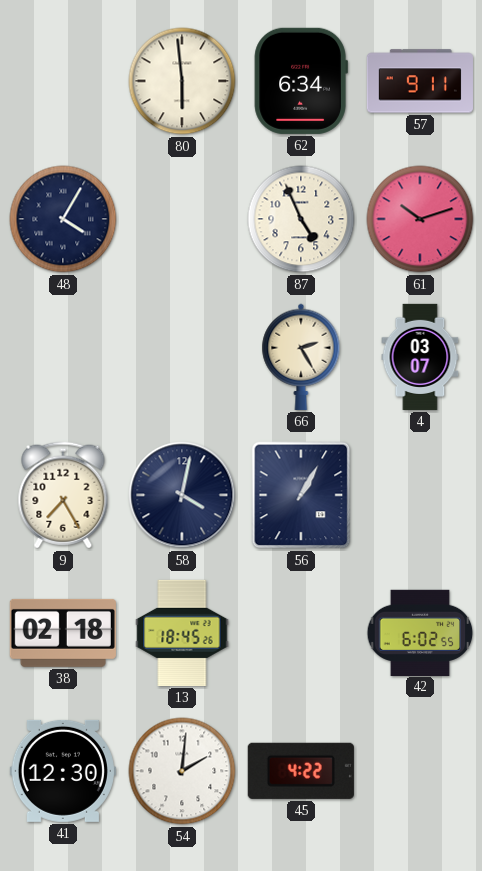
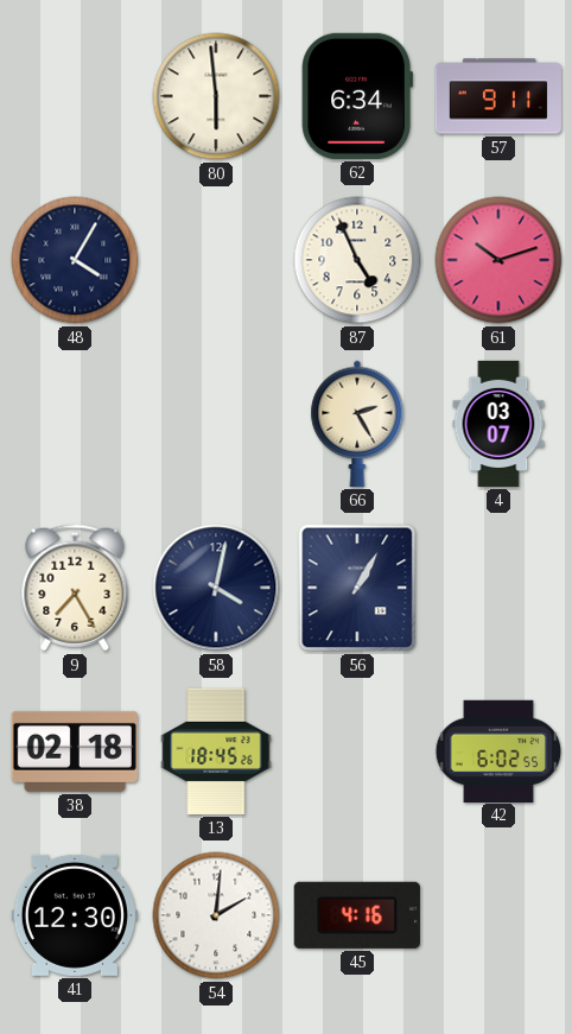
45: 4:22 -> 4:16 (357, 915)
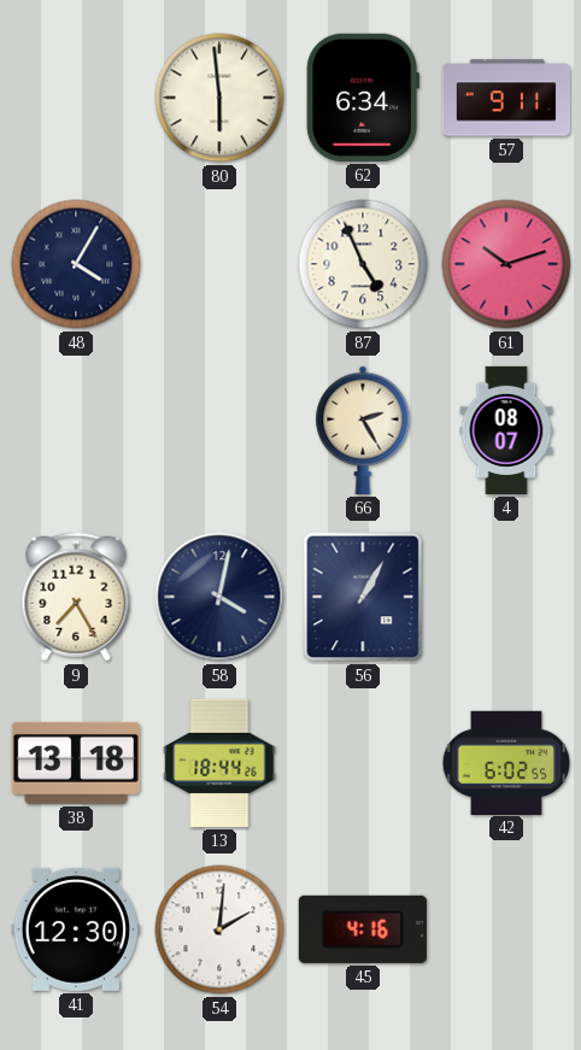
4: 03:07 -> 08:07 (506, 430)
38: 02:18 -> 13:18 (76, 763)
13: 18:45 -> 18:44 (219, 763)
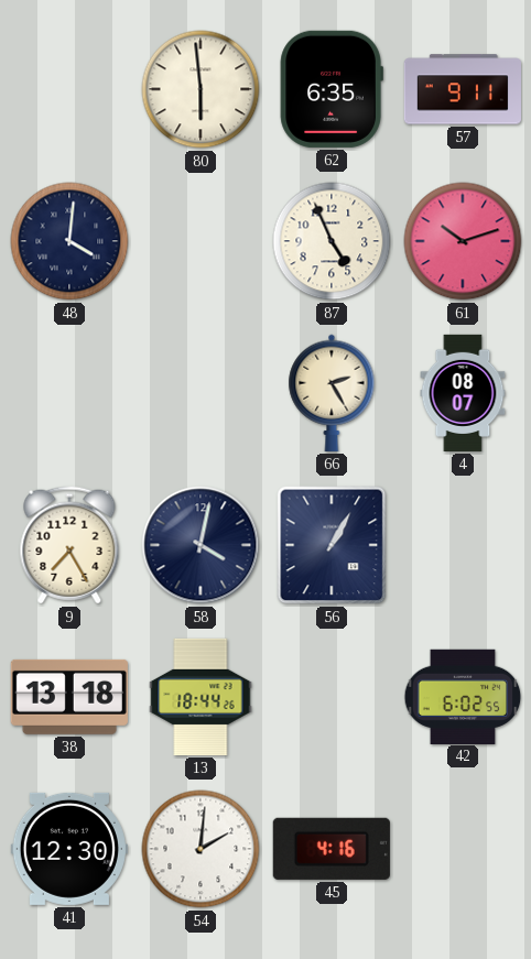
62: 6:34 -> 6:35 (332, 89)
48: 4:05 -> 4:01 (69, 241)
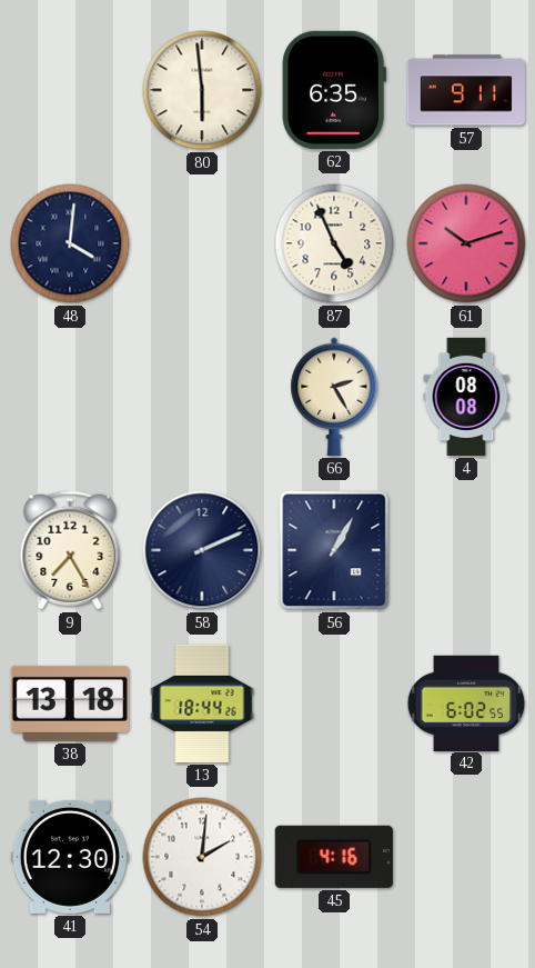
4: 08:07 -> 08:08 (466, 397)
58: 4:02 -> 2:11 (202, 550)
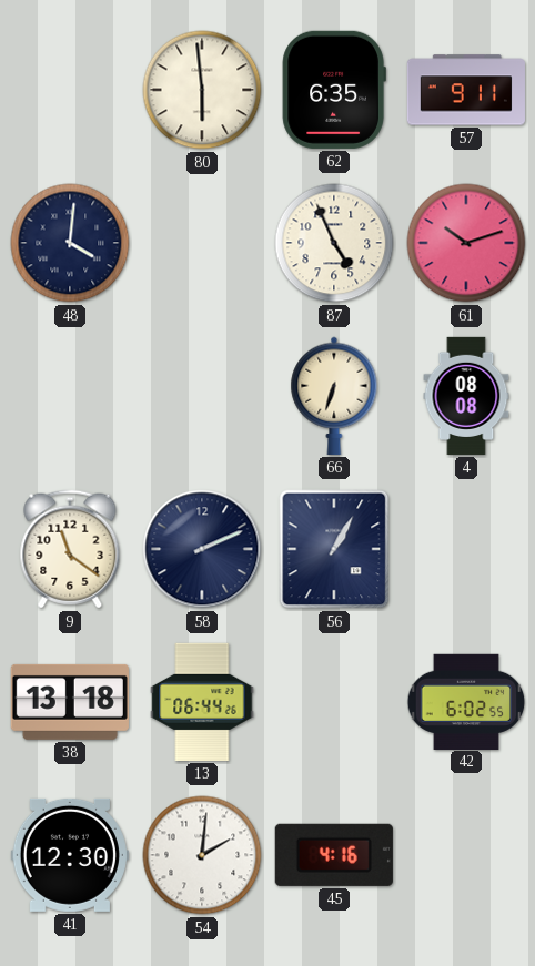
66: 2:25 -> 6:33 (334, 396)
9: 7:25 -> 11:21 (70, 549)
13: 18:44 -> 06:44 (202, 702)
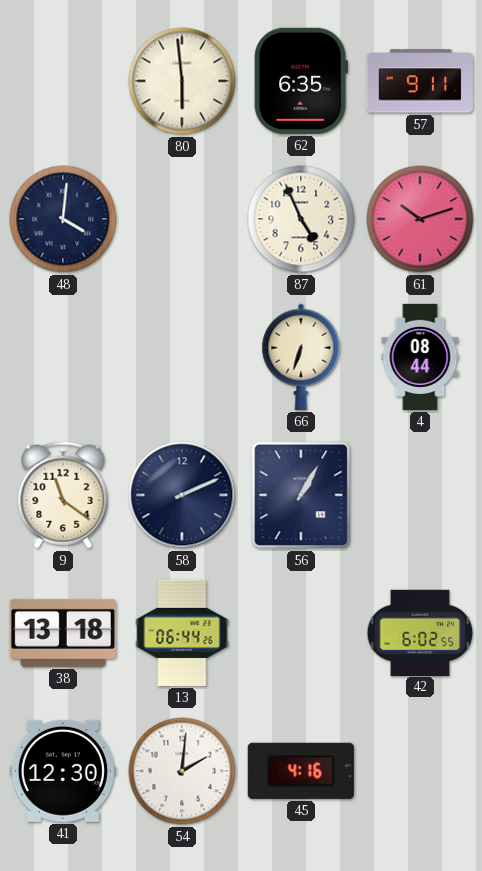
4: 08:08 -> 08:44 (420, 357)
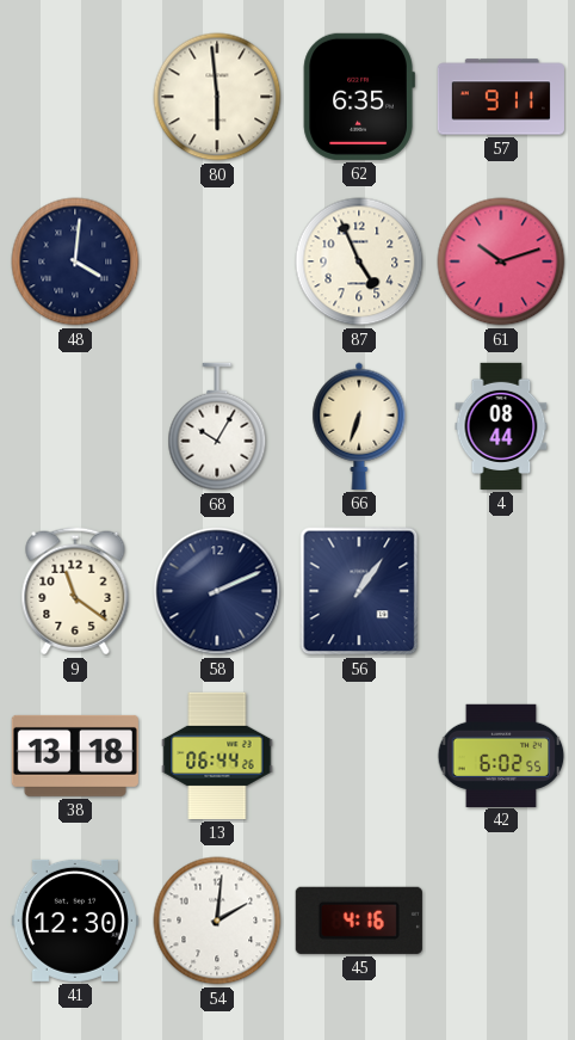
68: none -> 10:05 (217, 426)
56: 1:05 -> 1:06 (359, 591)
